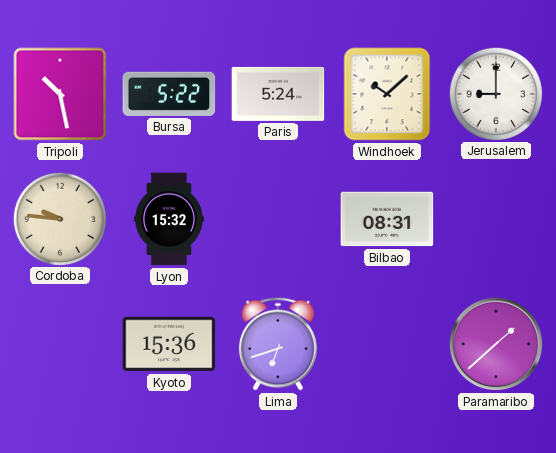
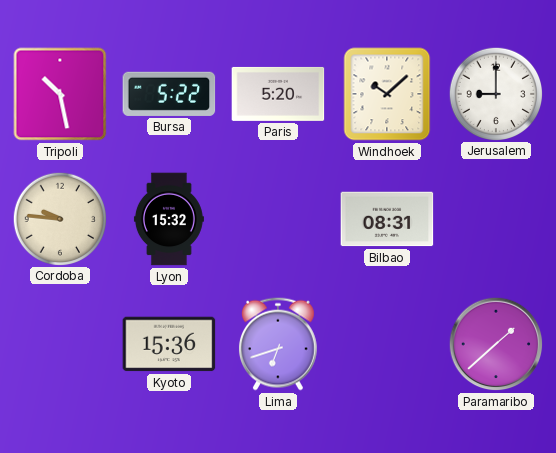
Paris: 5:24 -> 5:20 (278, 94)
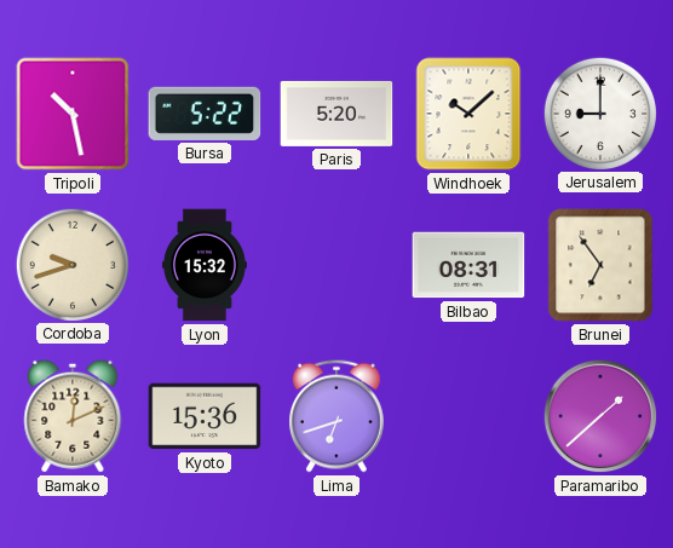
Cordoba: 9:46 -> 9:42 (71, 264)
Brunei: none -> 6:54 (600, 265)
Bamako: none -> 12:11 (73, 416)
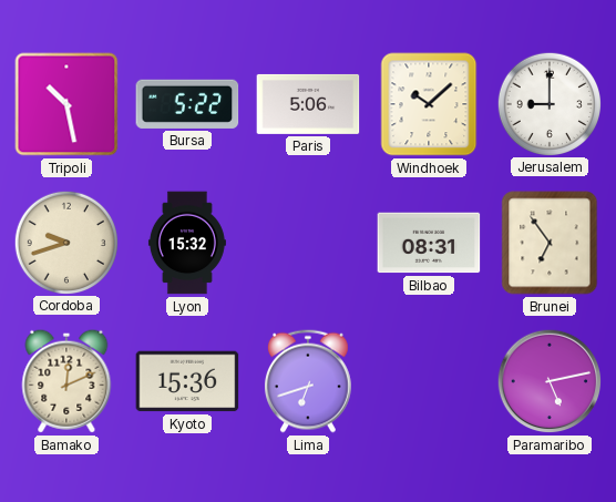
Paris: 5:20 -> 5:06 (308, 104)
Paramaribo: 1:38 -> 5:13 (550, 381)
